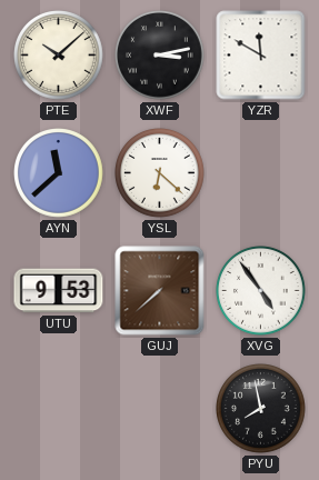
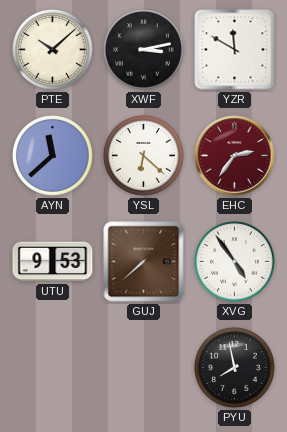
EHC: none -> 2:36 (235, 156)
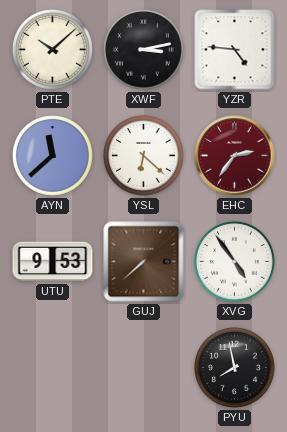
YZR: 11:50 -> 4:46 (235, 50)
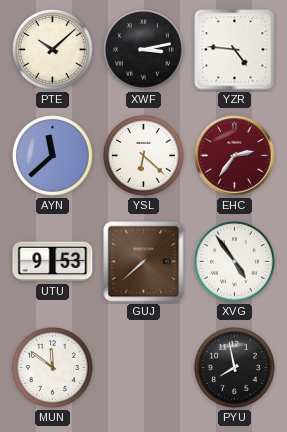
MUN: none -> 11:51 (53, 368)
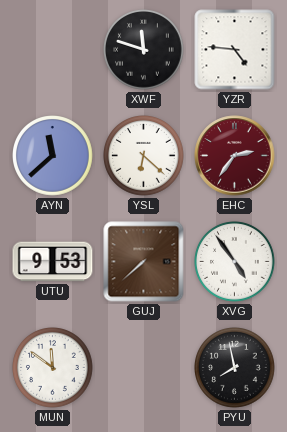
PTE: 10:08 -> none (53, 50)
XWF: 3:13 -> 11:48 (144, 50)
